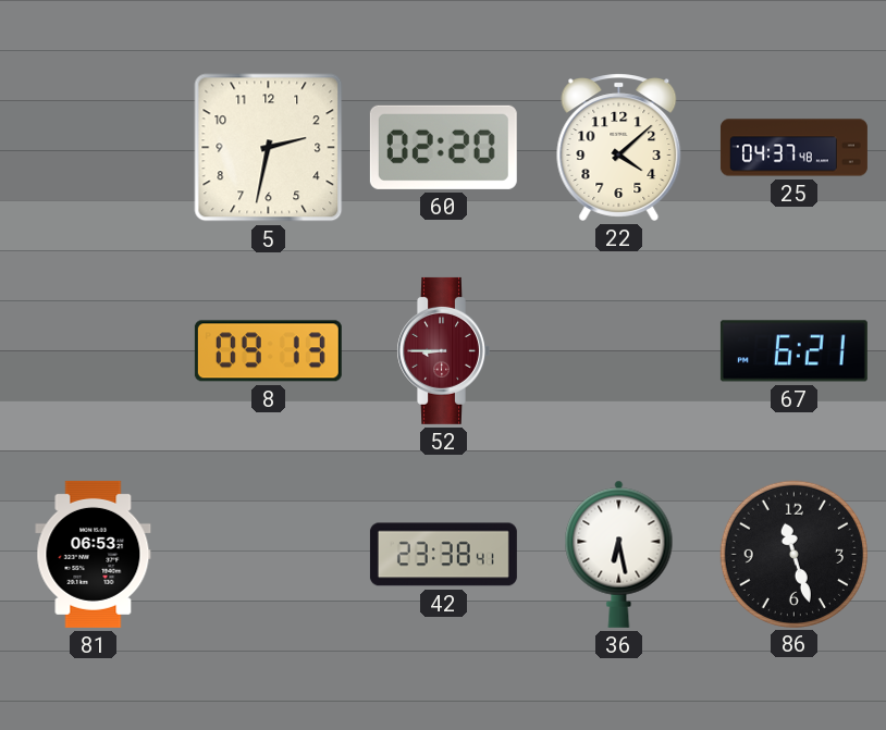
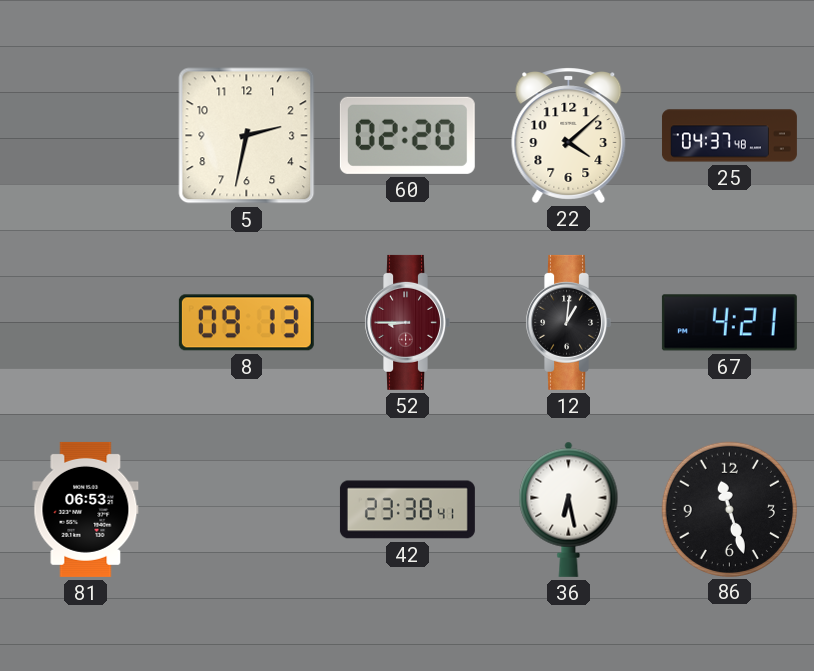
12: none -> 1:01 (568, 322)
67: 6:21 -> 4:21 (729, 323)
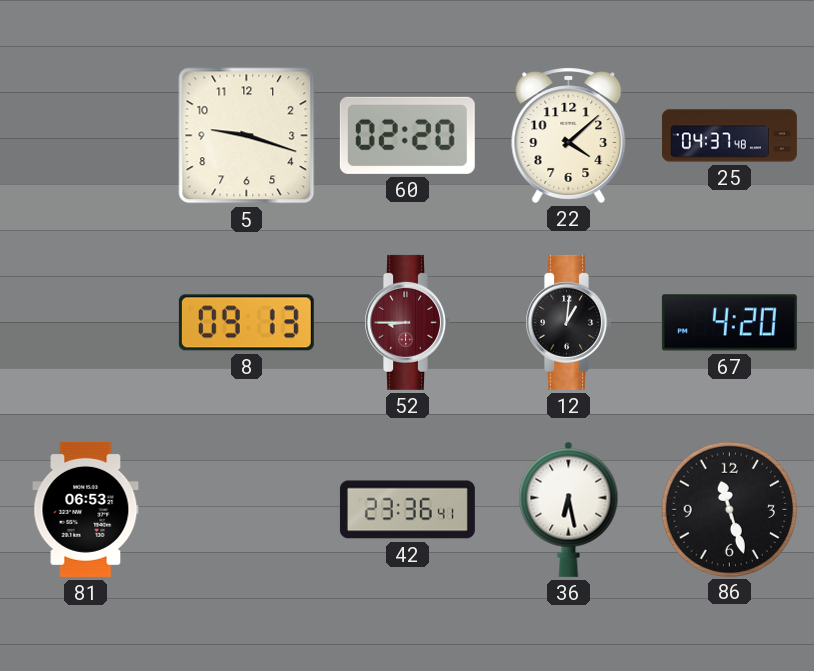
5: 2:32 -> 9:18 (247, 136)
67: 4:21 -> 4:20 (729, 323)
42: 23:38 -> 23:36 (407, 510)
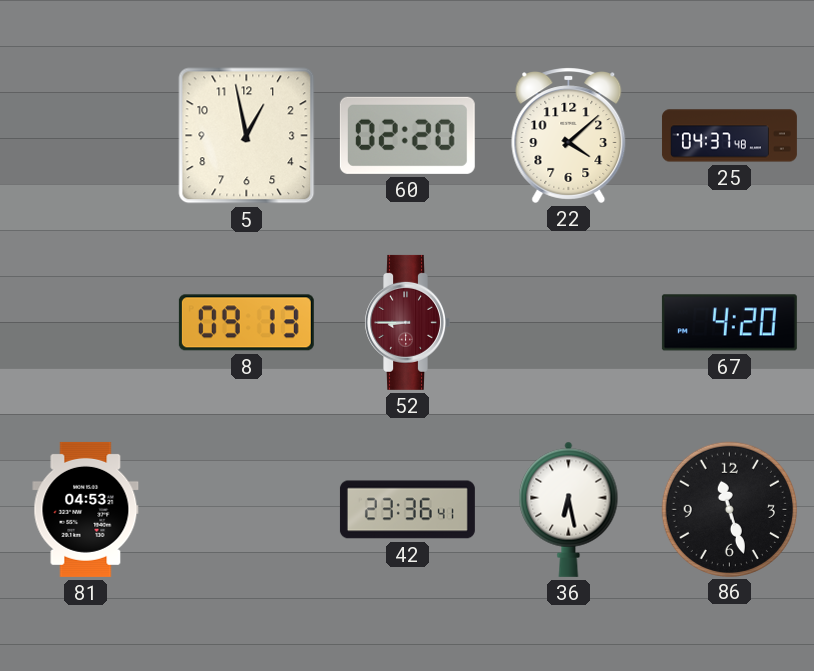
5: 9:18 -> 12:58 (247, 136)
12: 1:01 -> none (568, 322)
81: 06:53 -> 04:53 (86, 509)
